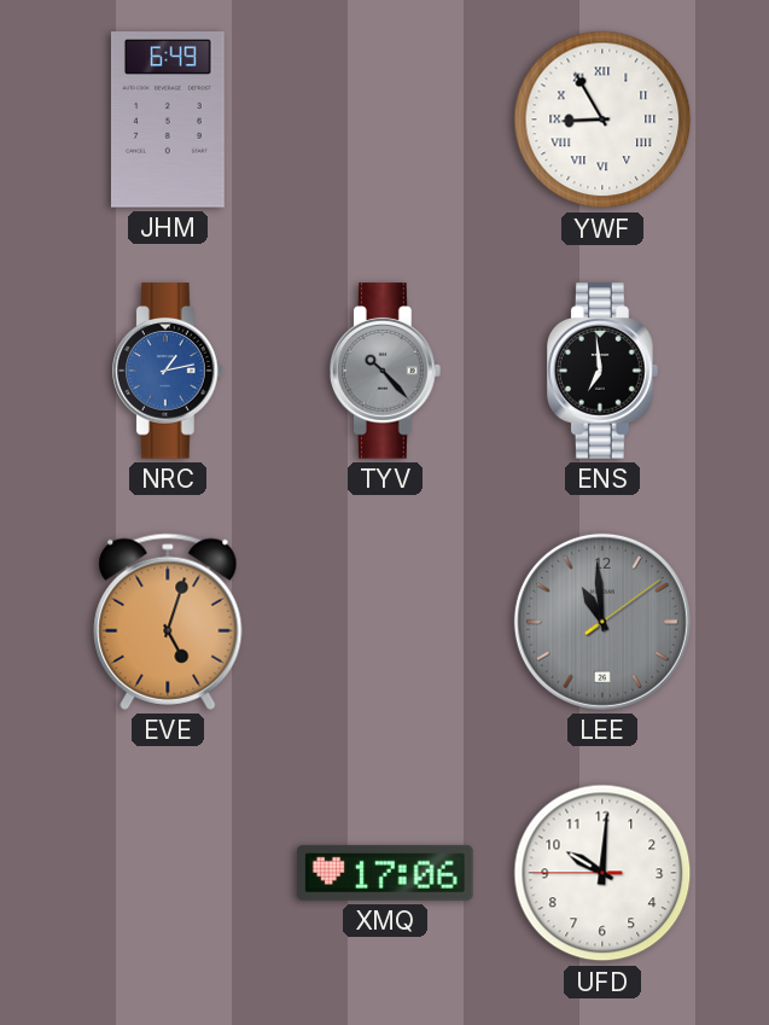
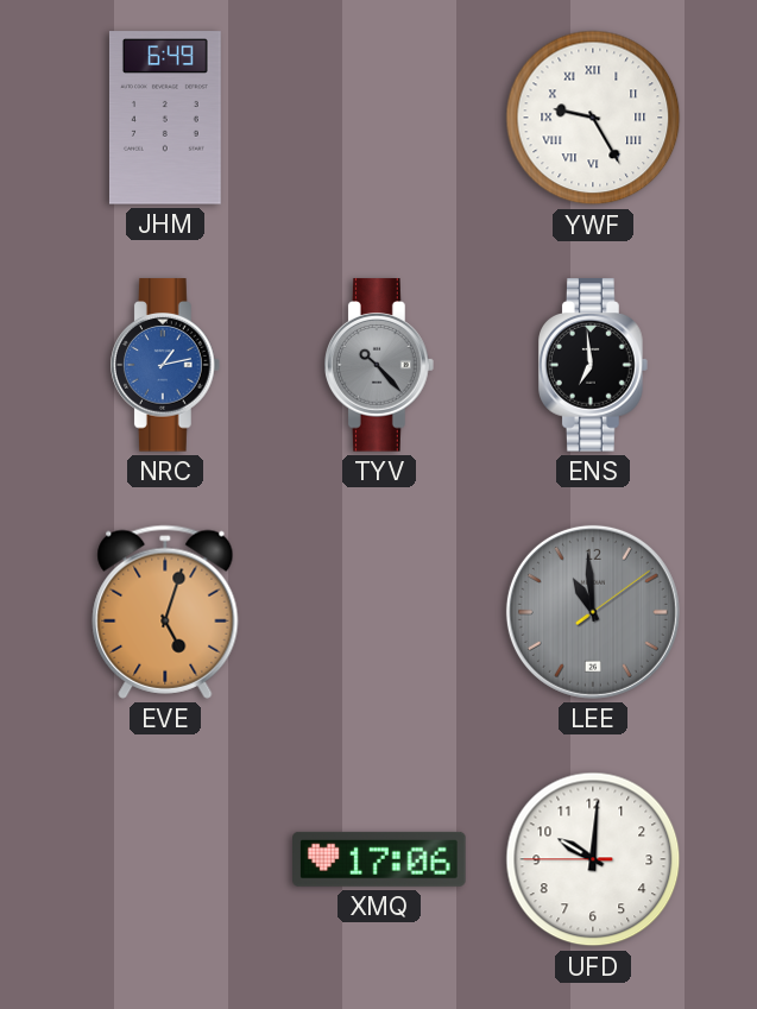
YWF: 8:55 -> 9:25 (593, 118)
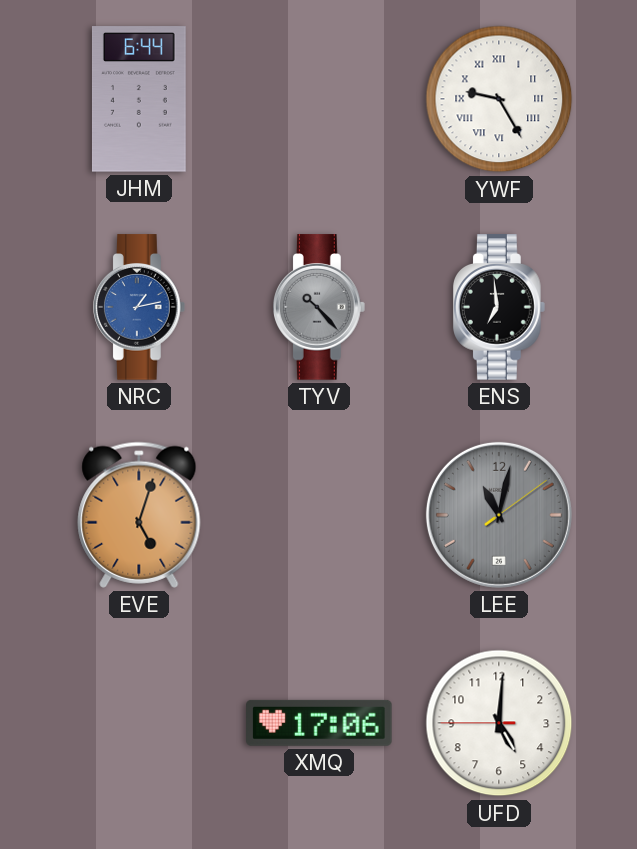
JHM: 6:49 -> 6:44 (139, 99)
LEE: 10:59 -> 11:02 (499, 515)
UFD: 10:00 -> 5:00 (499, 723)
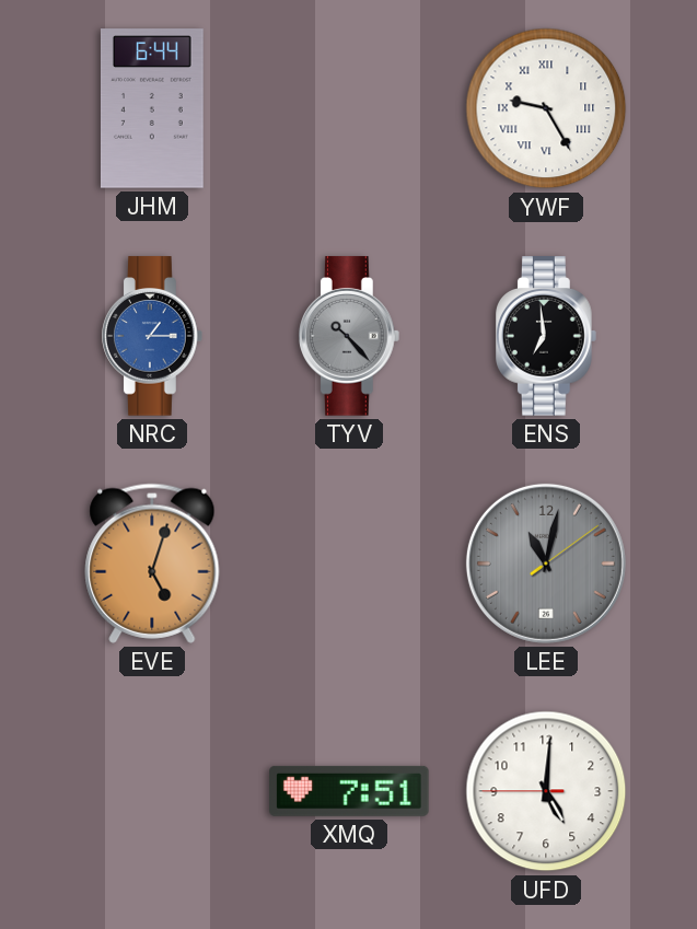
NRC: 1:13 -> 1:15 (153, 336)
XMQ: 17:06 -> 7:51 (349, 791)
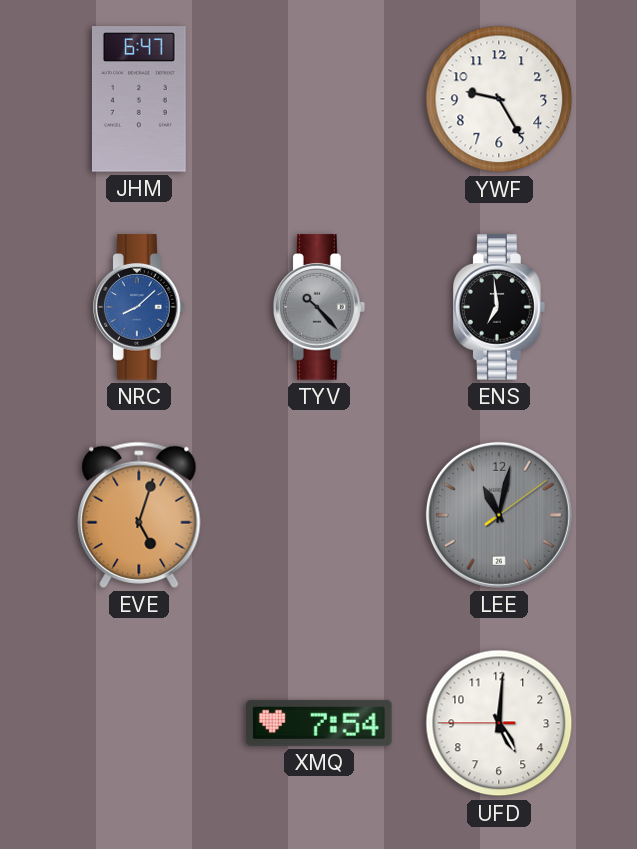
JHM: 6:44 -> 6:47 (139, 99)
YWF numerals: Roman -> Arabic (499, 99)
NRC: 1:15 -> 8:08 (140, 307)
XMQ: 7:51 -> 7:54 (319, 723)
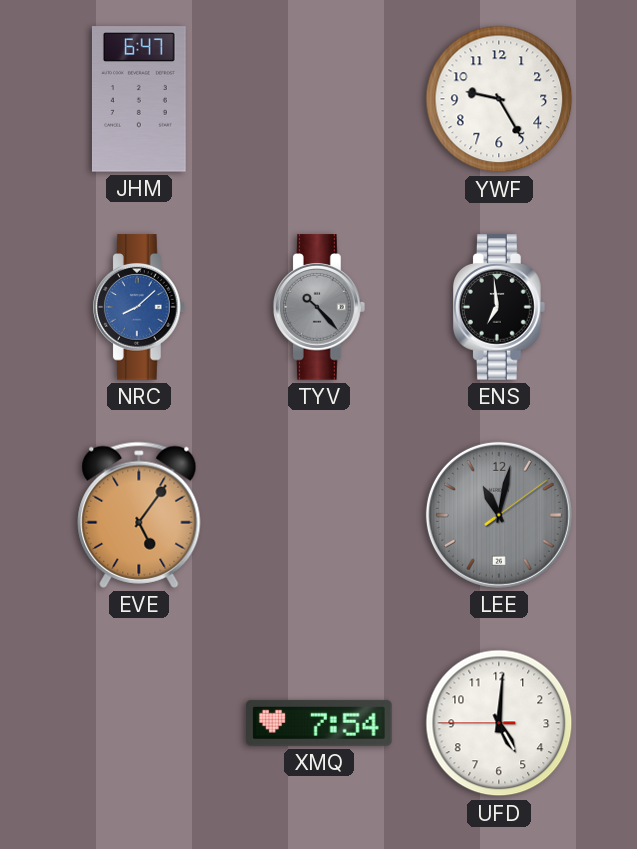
EVE: 5:03 -> 5:06 (139, 515)
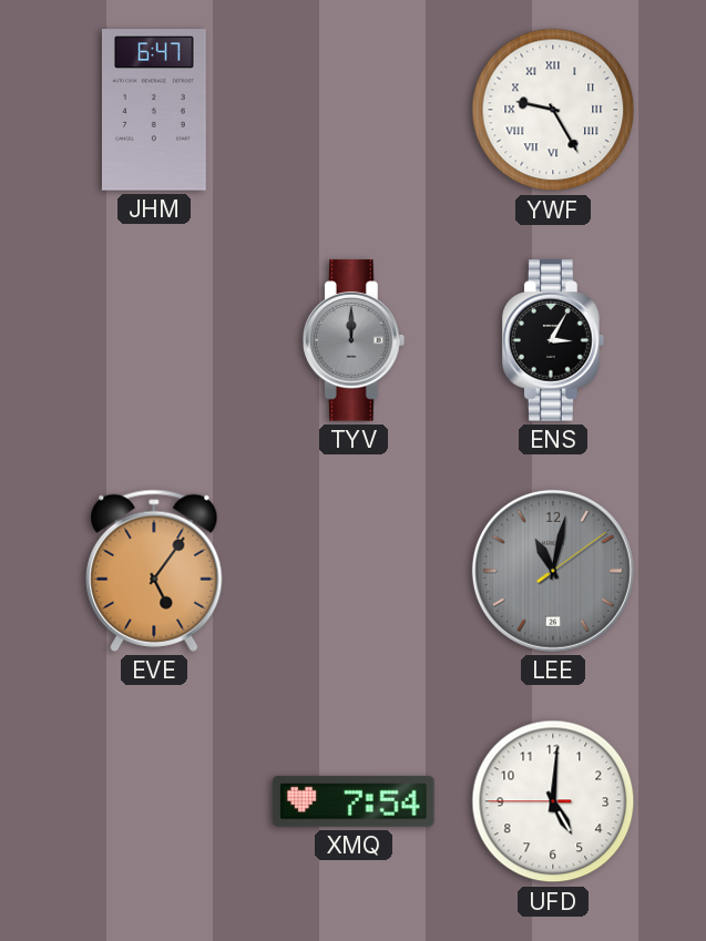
YWF numerals: Arabic -> Roman (553, 110)
NRC: 8:08 -> none (140, 307)
TYV: 10:23 -> 12:00 (355, 340)
ENS: 6:59 -> 3:05 (554, 340)
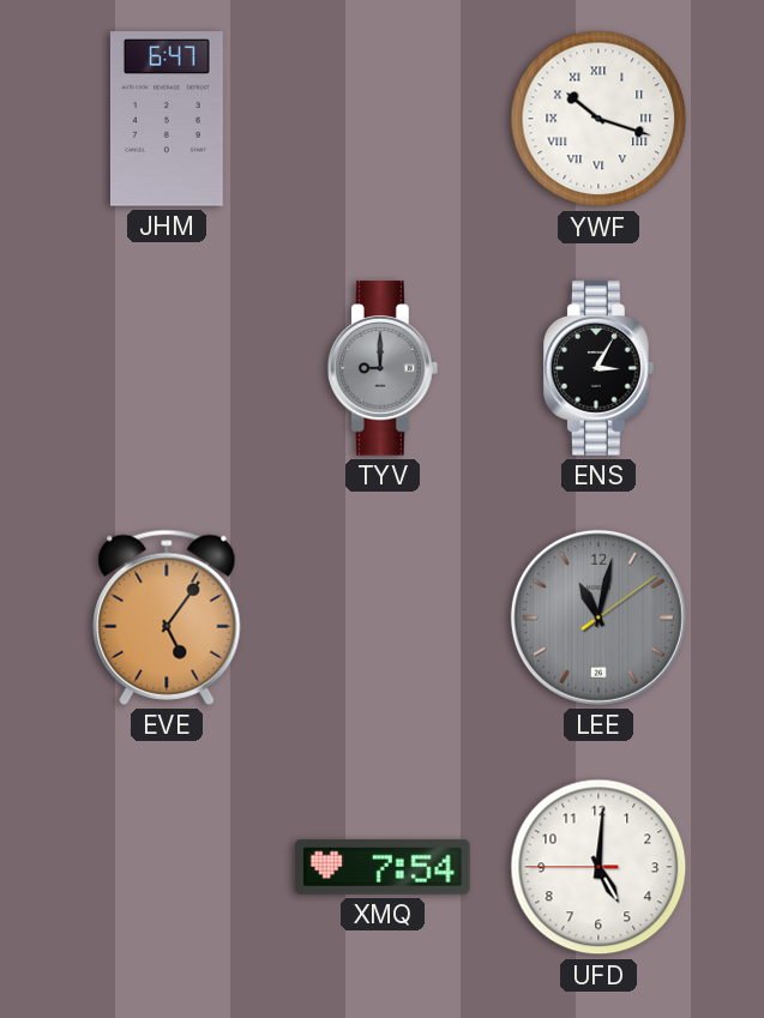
YWF: 9:25 -> 10:18 (598, 119)
TYV: 12:00 -> 9:00 (384, 368)
